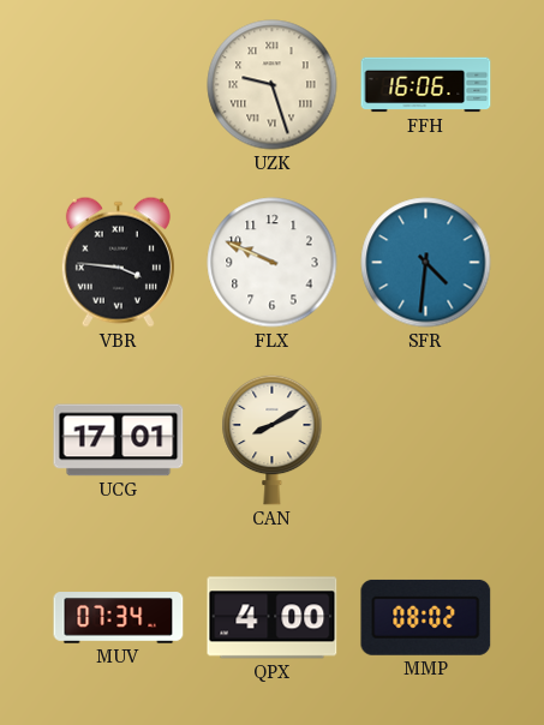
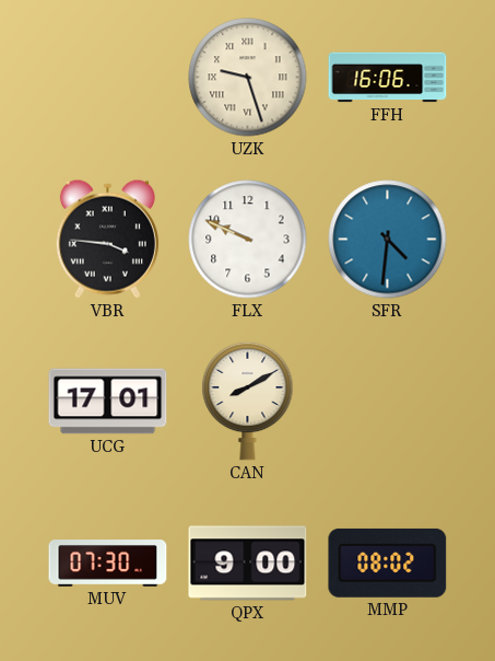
MUV: 07:34 -> 07:30 (108, 564)
QPX: 4:00 -> 9:00 (248, 564)
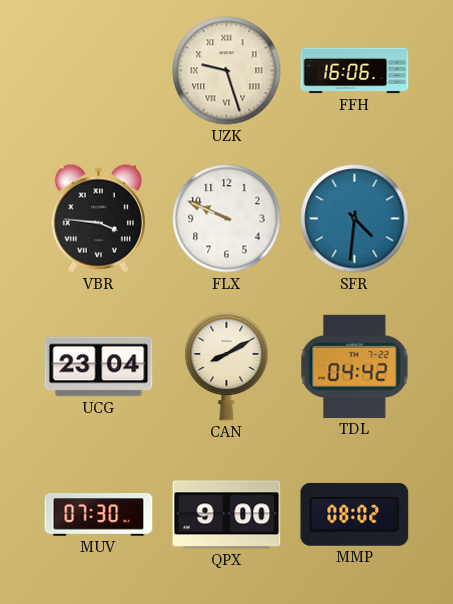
UCG: 17:01 -> 23:04 (99, 367)
TDL: none -> 04:42 (355, 366)
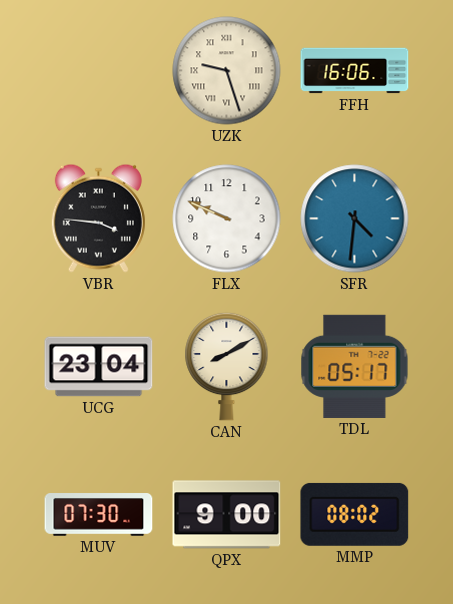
TDL: 04:42 -> 05:17 (355, 366)
